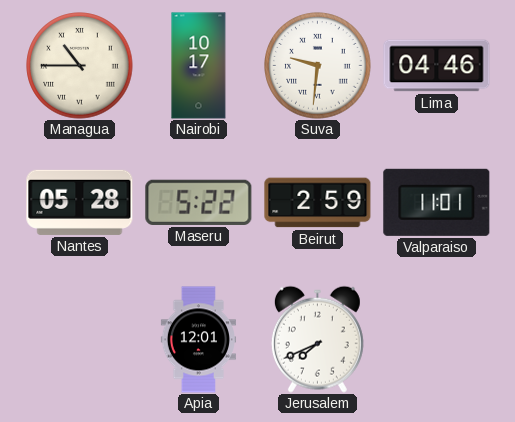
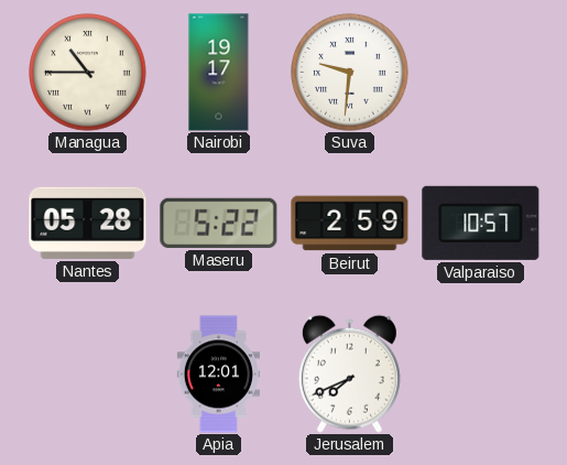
Nairobi: 10:17 -> 19:17 (219, 73)
Lima: 04:46 -> none (437, 66)
Valparaiso: 11:01 -> 10:57 (481, 223)
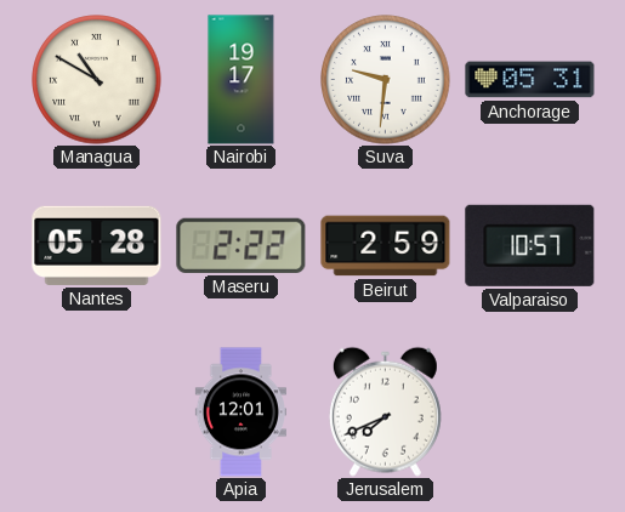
Managua: 10:45 -> 10:50 (97, 80)
Anchorage: none -> 05:31 (530, 80)
Maseru: 5:22 -> 2:22 (242, 245)
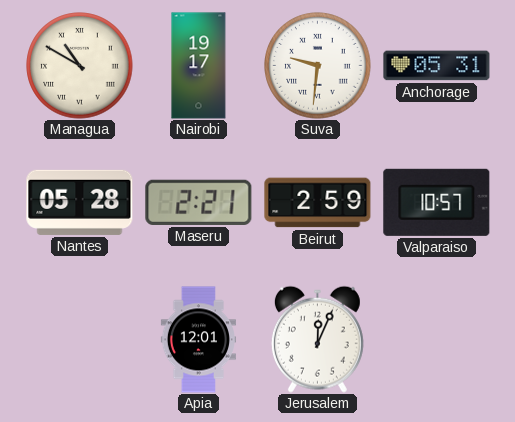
Maseru: 2:22 -> 2:21 (199, 202)
Jerusalem: 7:41 -> 12:04 (317, 339)
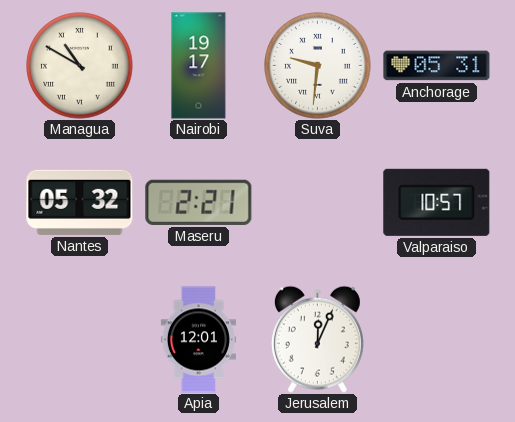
Nantes: 05:28 -> 05:32 (80, 202)
Beirut: 2:59 -> none (318, 203)
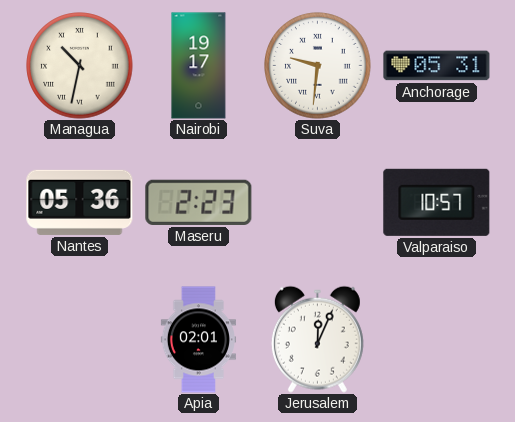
Managua: 10:50 -> 10:32 (80, 66)
Nantes: 05:32 -> 05:36 (80, 202)
Maseru: 2:21 -> 2:23 (199, 202)
Apia: 12:01 -> 02:01 (198, 340)
